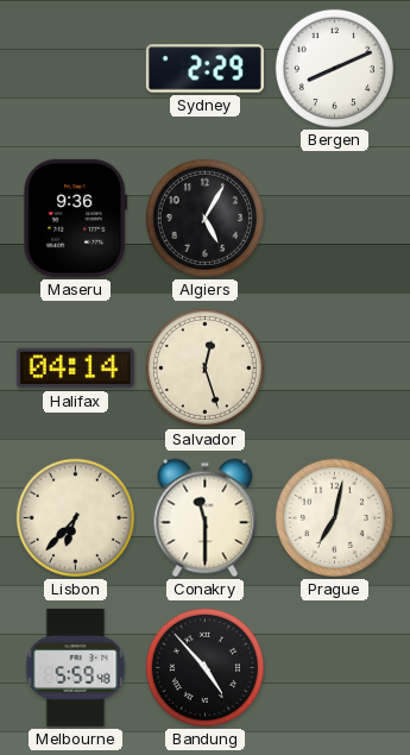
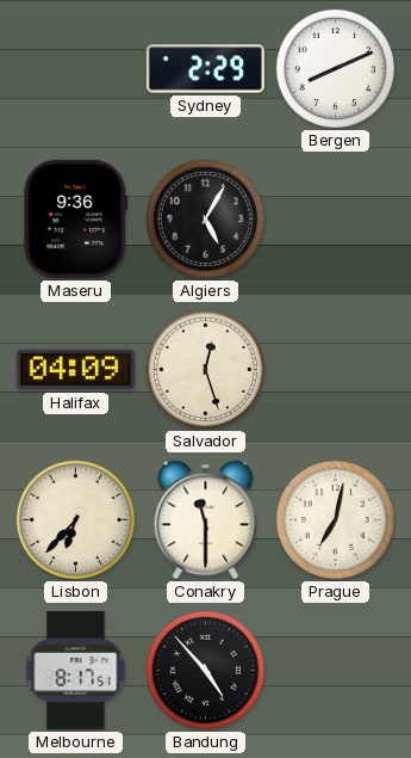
Halifax: 04:14 -> 04:09 (75, 370)
Melbourne: 5:59 -> 8:17 (76, 670)
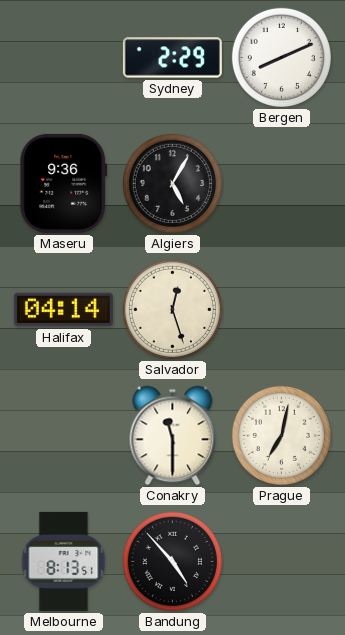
Halifax: 04:09 -> 04:14 (63, 310)
Lisbon: 6:37 -> none (75, 519)
Melbourne: 8:17 -> 8:13 (64, 561)
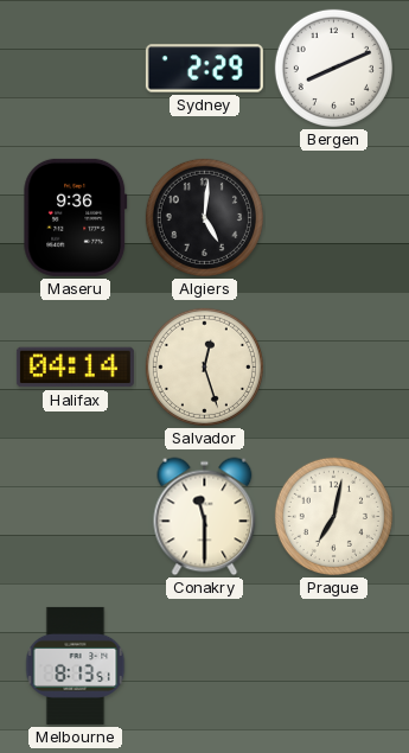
Algiers: 5:05 -> 5:01 (204, 217)
Bandung: 4:53 -> none (172, 561)
